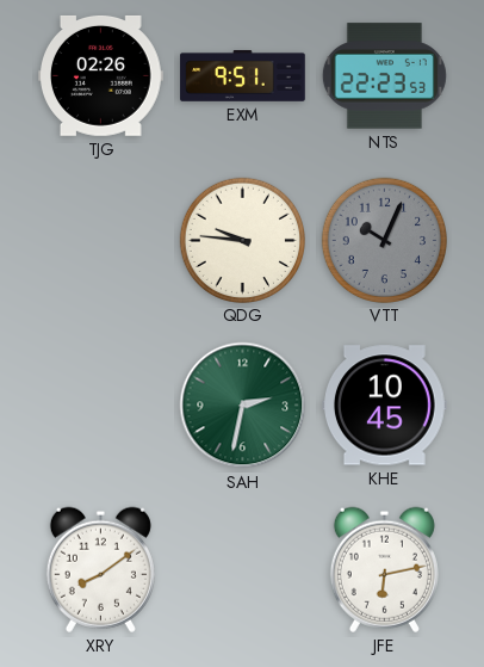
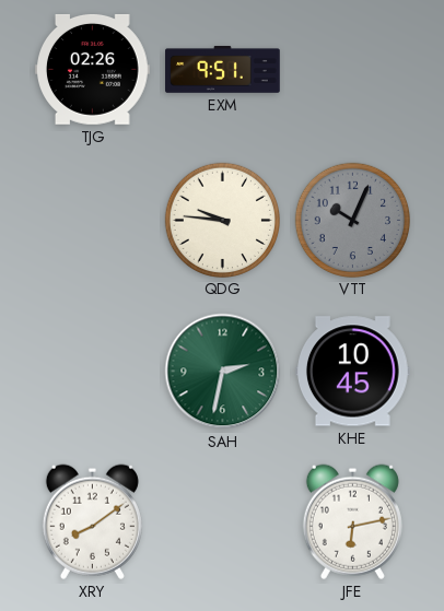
NTS: 22:23 -> none (384, 76)
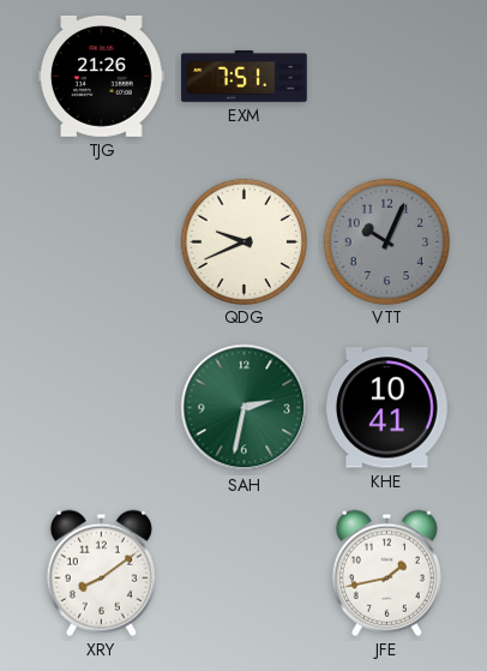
TJG: 02:26 -> 21:26 (102, 76)
EXM: 9:51 -> 7:51 (245, 76)
QDG: 9:46 -> 9:41 (243, 241)
KHE: 10:45 -> 10:41 (387, 408)
JFE: 6:13 -> 1:43 (386, 573)
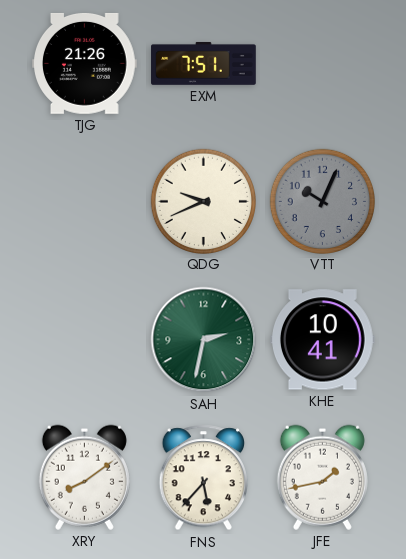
FNS: none -> 5:37 (203, 478)
